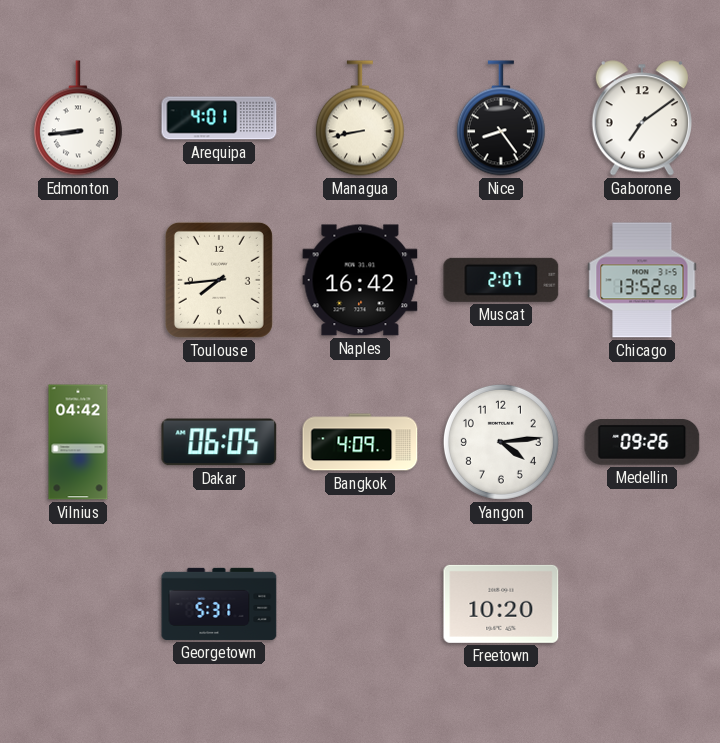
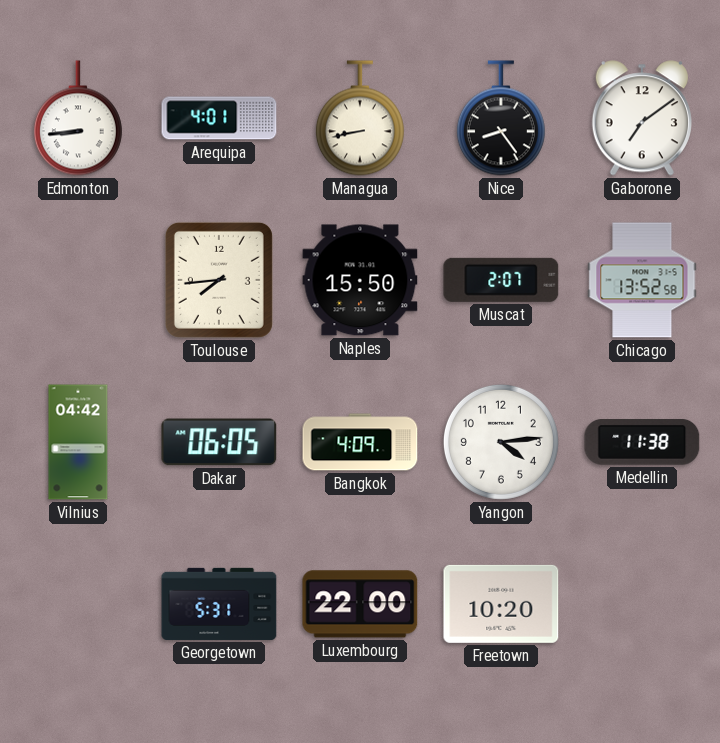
Naples: 16:42 -> 15:50 (360, 280)
Medellin: 09:26 -> 11:38 (642, 443)
Luxembourg: none -> 22:00 (360, 604)
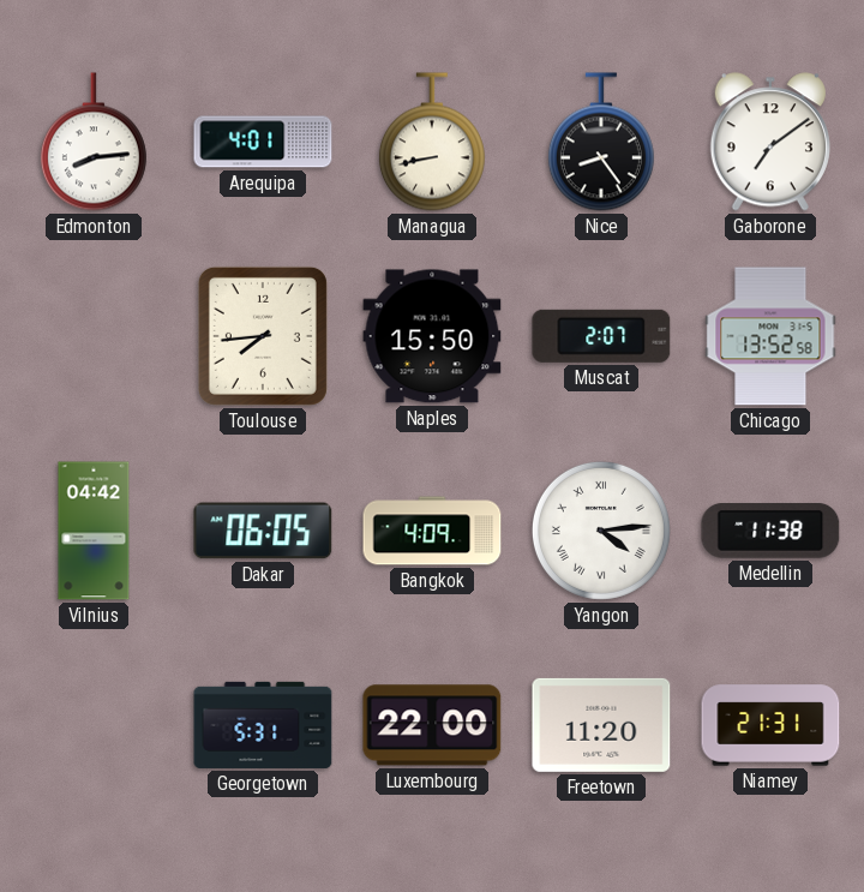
Edmonton: 8:44 -> 8:14 (94, 142)
Yangon numerals: Arabic -> Roman (601, 531)
Freetown: 10:20 -> 11:20 (601, 725)
Niamey: none -> 21:31 (770, 725)
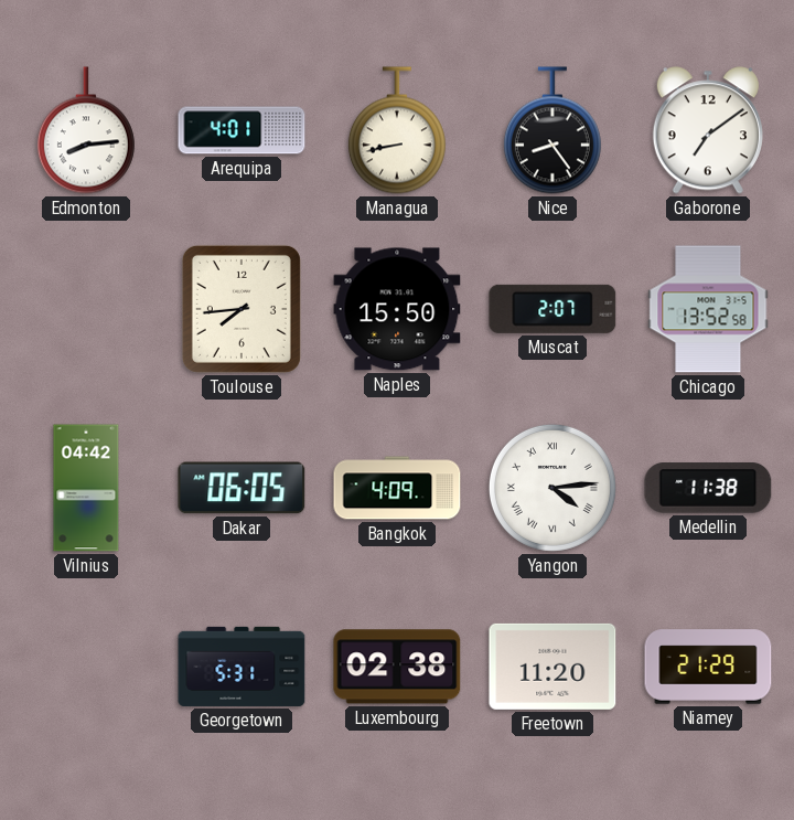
Luxembourg: 22:00 -> 02:38 (397, 667)
Niamey: 21:31 -> 21:29 (708, 667)
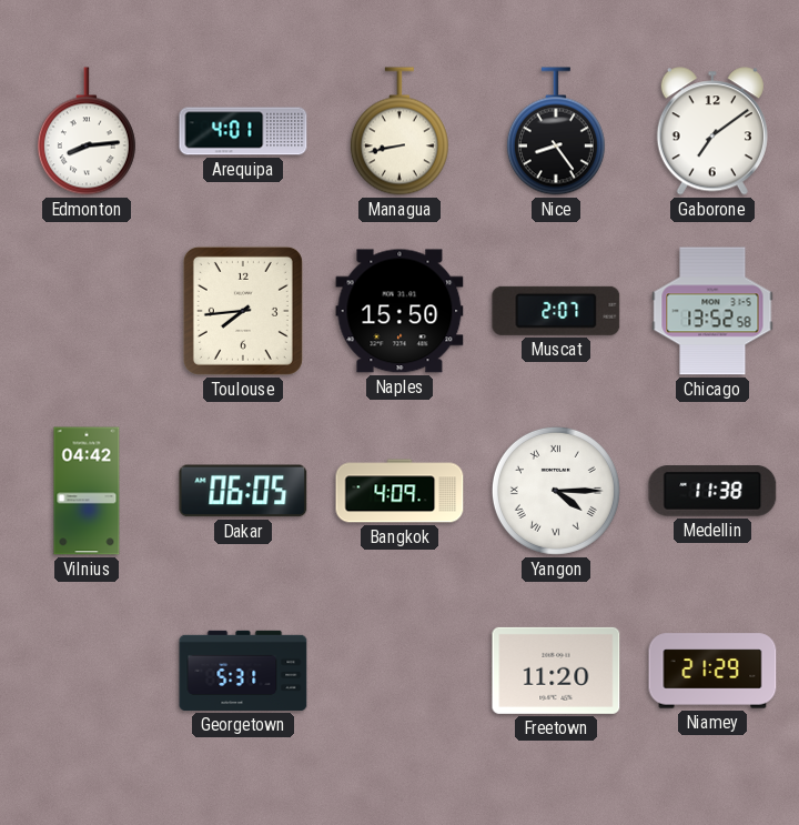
Yangon: 4:14 -> 4:15 (556, 491)
Luxembourg: 02:38 -> none (397, 667)
